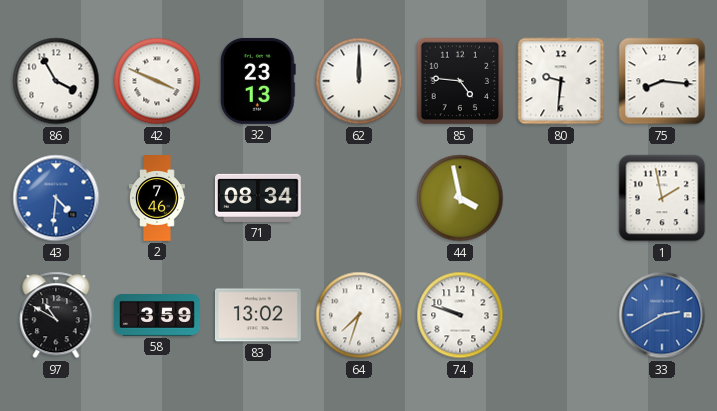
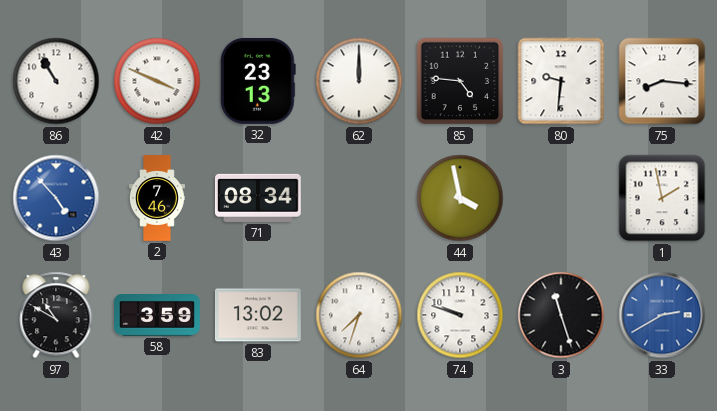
86: 3:55 -> 10:55 (56, 81)
43: 4:31 -> 4:53 (56, 198)
3: none -> 11:27 (561, 315)
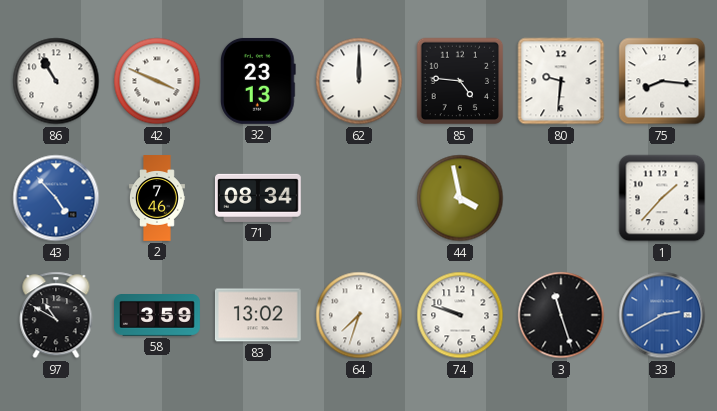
1: 1:58 -> 1:37 (662, 198)
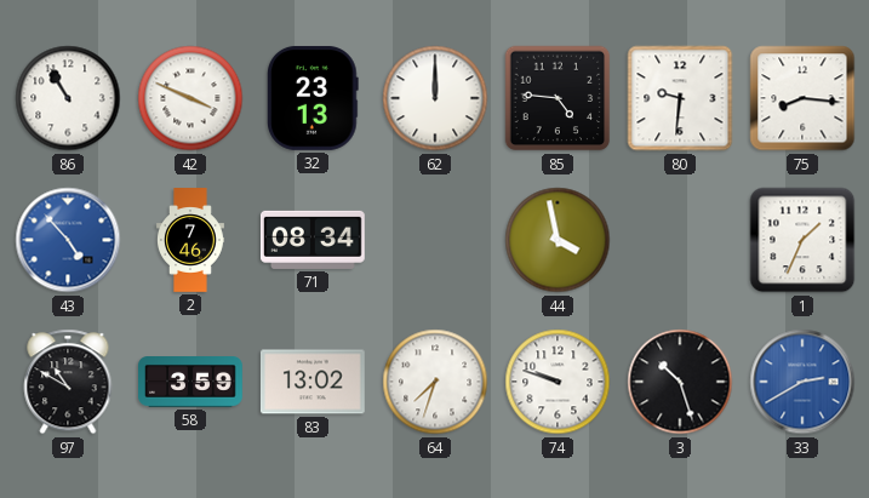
1: 1:37 -> 1:34 (802, 240)
3: 11:27 -> 10:27 (680, 382)
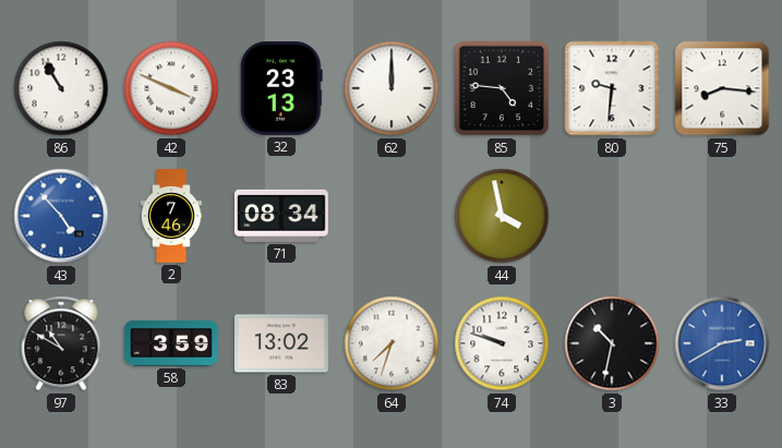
1: 1:34 -> none (802, 240)
3: 10:27 -> 10:32 (612, 343)
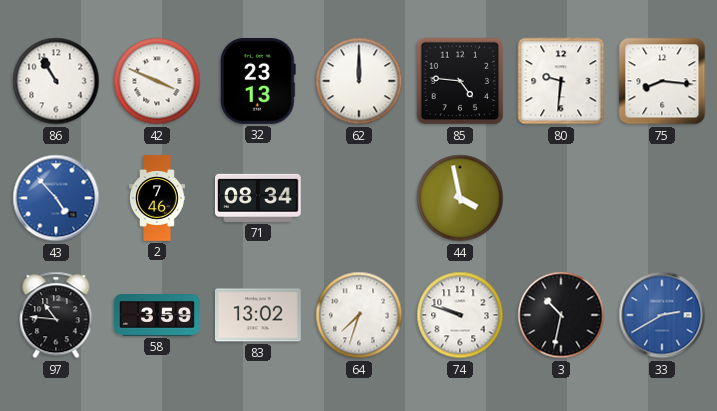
97: 10:50 -> 10:46 (56, 315)
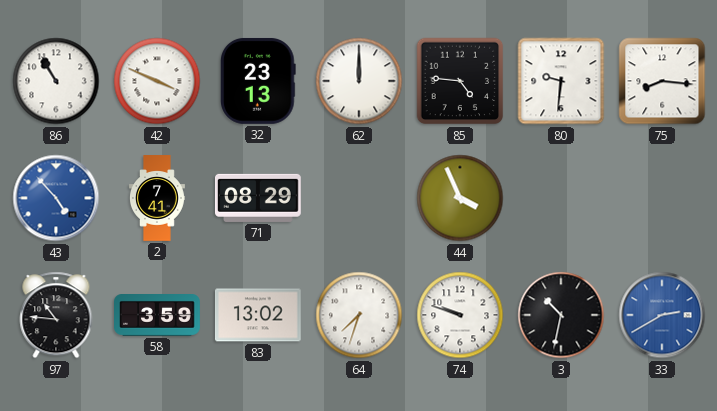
2: 7:46 -> 7:41 (157, 198)
71: 08:34 -> 08:29 (259, 198)
44: 3:58 -> 3:56 (460, 198)
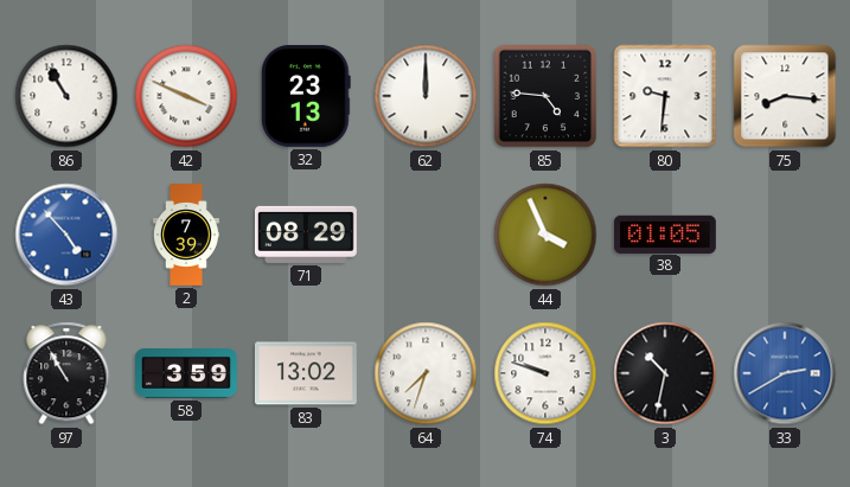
2: 7:41 -> 7:39 (186, 235)
38: none -> 01:05 (665, 233)
97: 10:46 -> 10:55 (66, 373)
